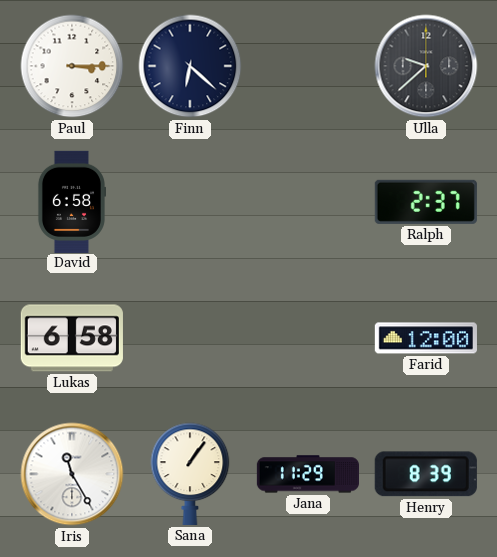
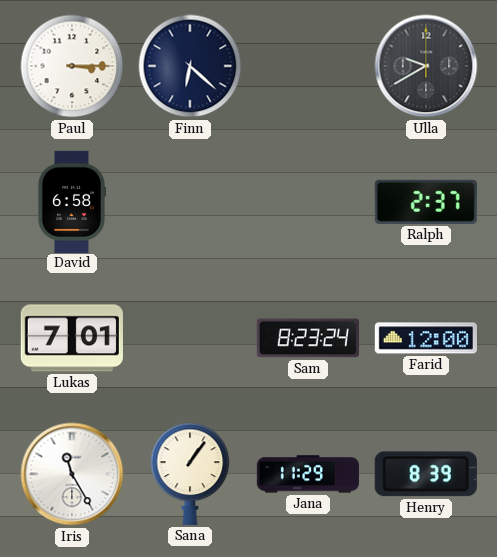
Ulla: 9:38 -> 9:40 (426, 66)
Lukas: 6:58 -> 7:01 (72, 338)
Sam: none -> 8:23 (308, 338)
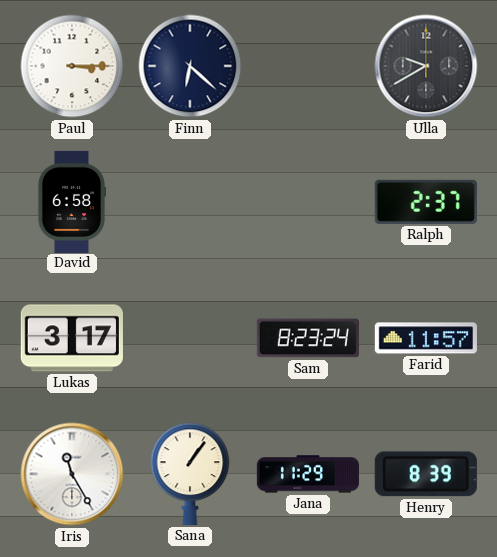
Lukas: 7:01 -> 3:17 (72, 338)
Farid: 12:00 -> 11:57 (426, 338)
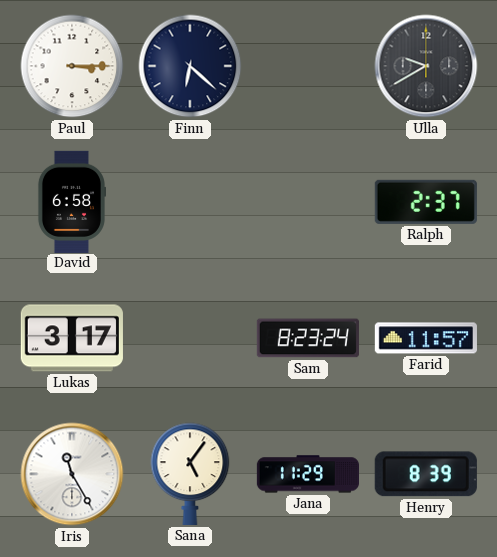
Sana: 1:06 -> 5:06 (190, 474)
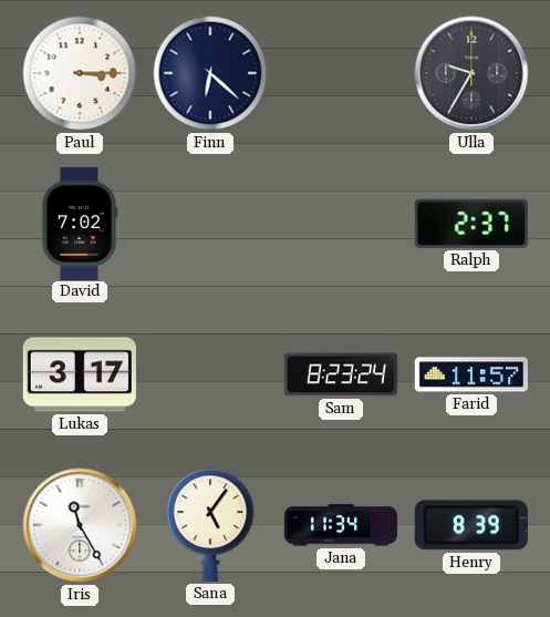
Ulla: 9:40 -> 9:35 (471, 73)
David: 6:58 -> 7:02 (79, 223)
Jana: 11:29 -> 11:34 (340, 525)
